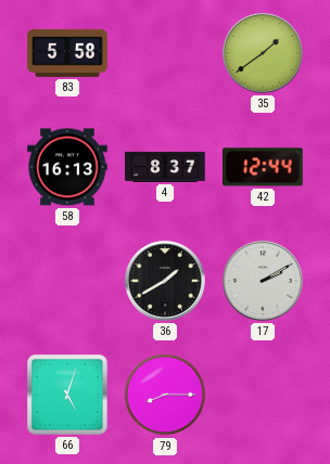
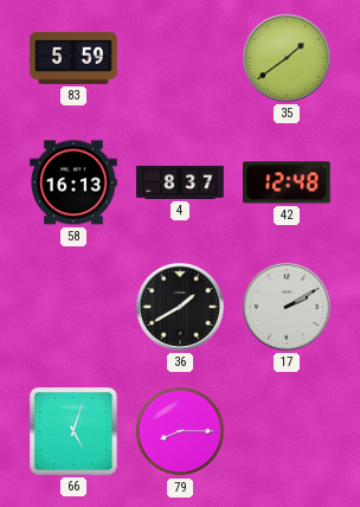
83: 5:58 -> 5:59 (73, 58)
42: 12:44 -> 12:48 (287, 182)
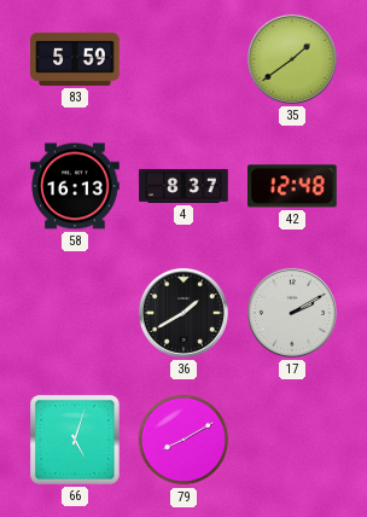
79: 8:15 -> 8:10 (183, 440)
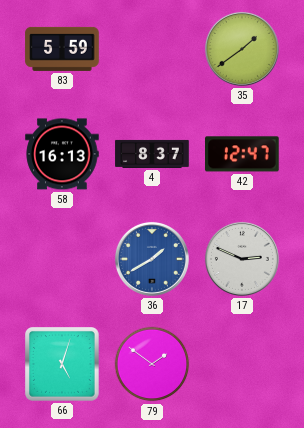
42: 12:48 -> 12:47 (242, 154)
36 dial: black -> blue (152, 259)
17: 2:10 -> 2:49 (242, 259)
79: 8:10 -> 1:51 (152, 364)
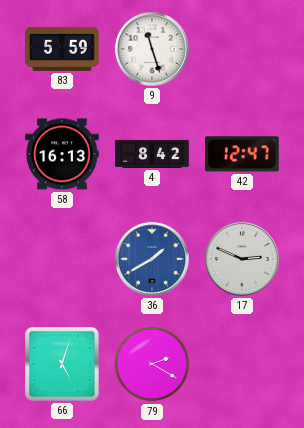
9: none -> 11:27 (152, 49)
35: 1:39 -> none (242, 49)
4: 8:37 -> 8:42 (152, 154)
79: 1:51 -> 2:20 (152, 364)
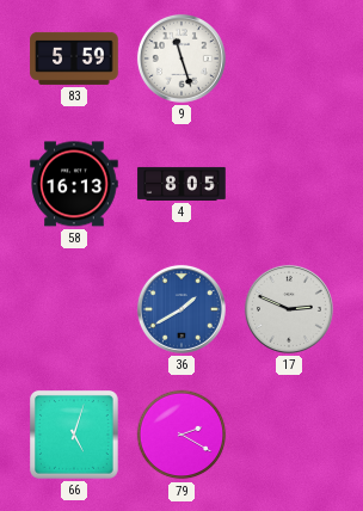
4: 8:42 -> 8:05 (181, 184)
42: 12:47 -> none (242, 154)
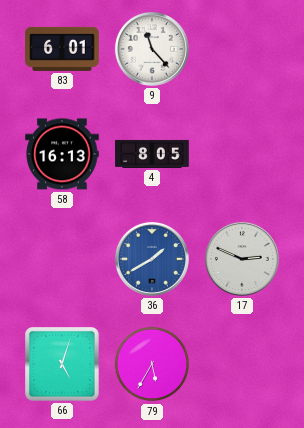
83: 5:59 -> 6:01 (62, 49)
9: 11:27 -> 11:23 (152, 49)
79: 2:20 -> 5:35 (152, 364)
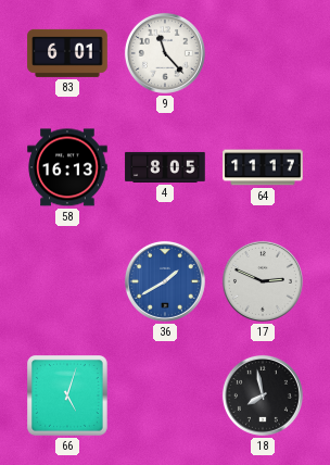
64: none -> 11:17 (263, 167)
79: 5:35 -> none (152, 364)
18: none -> 7:58 (263, 395)
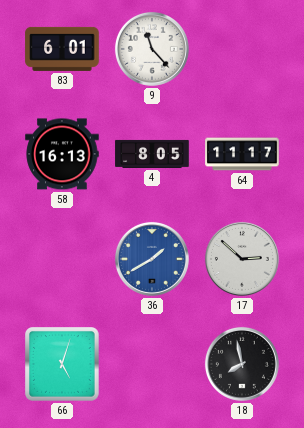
17: 2:49 -> 2:52 (242, 259)
